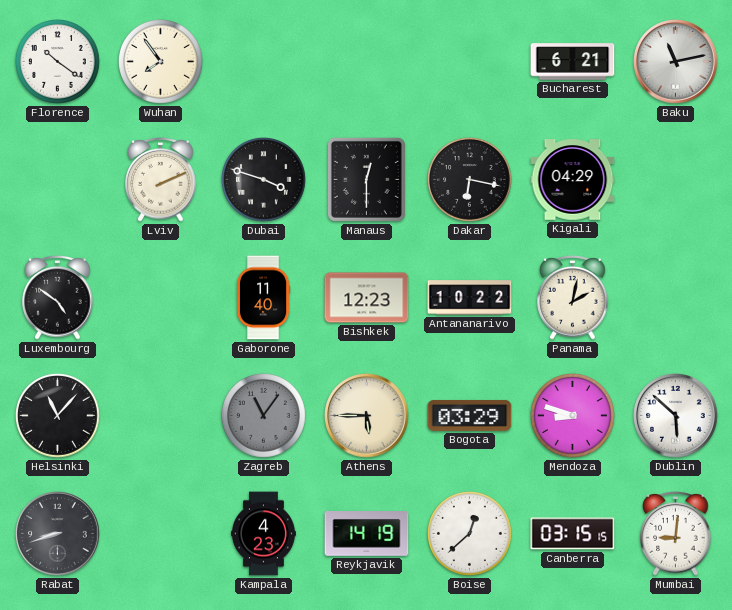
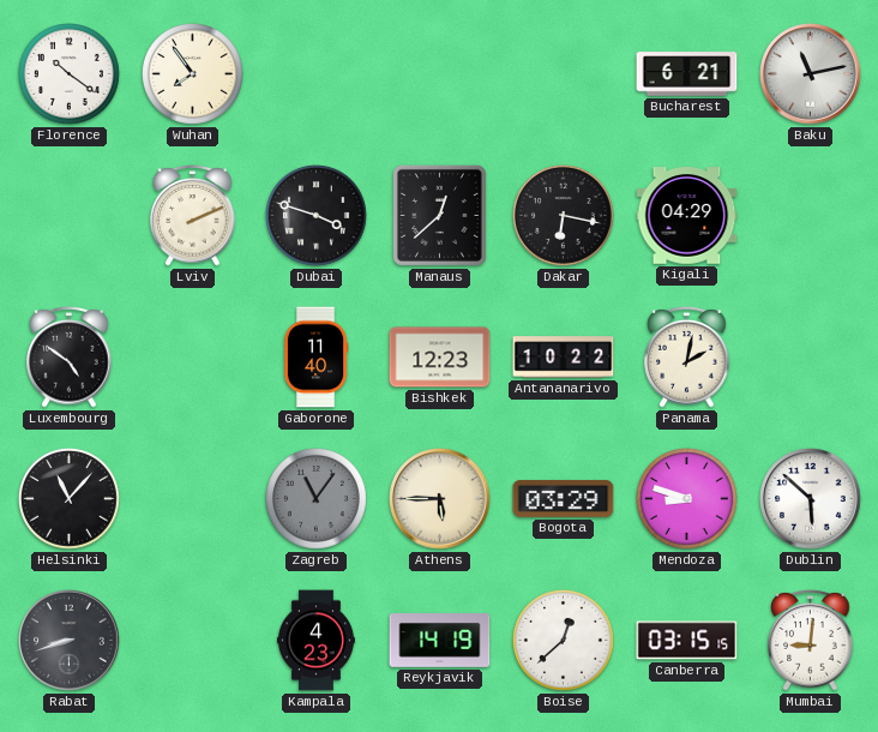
Manaus: 12:30 -> 12:38 (439, 215)
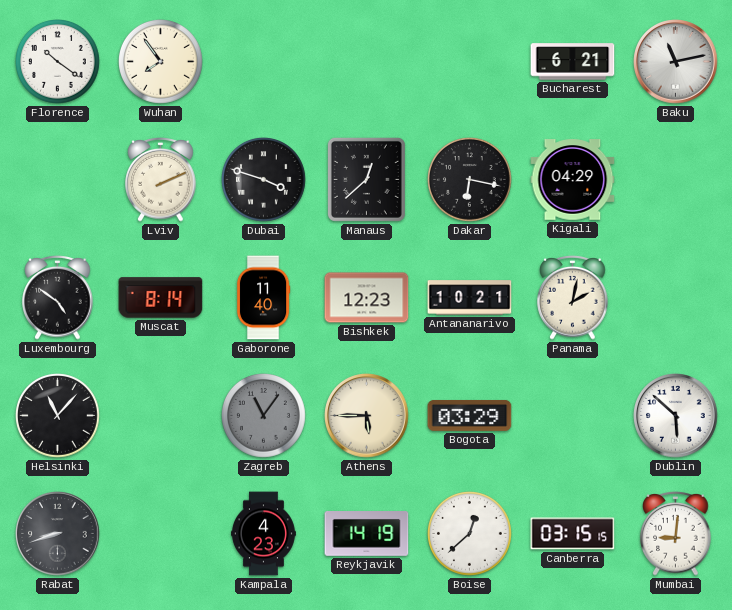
Muscat: none -> 8:14 (161, 298)
Antananarivo: 10:22 -> 10:21 (470, 298)
Mendoza: 8:48 -> none (687, 499)
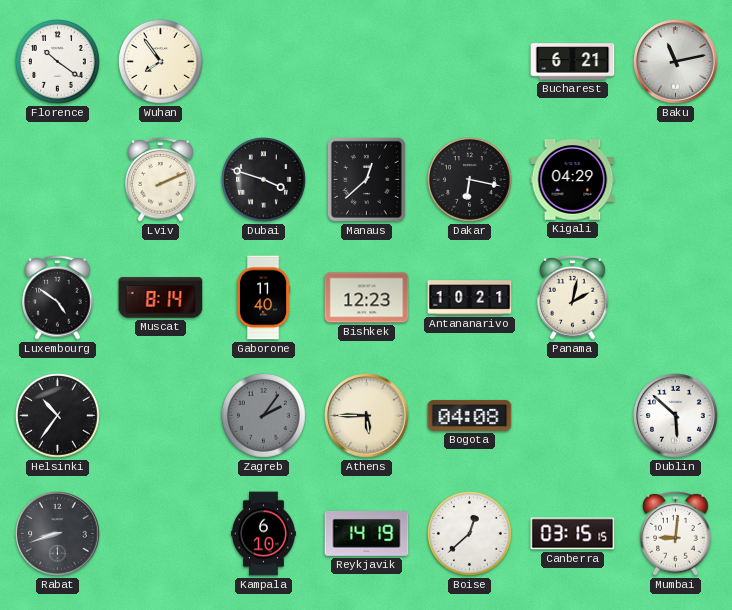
Helsinki: 11:07 -> 10:36 (58, 416)
Zagreb: 11:06 -> 2:06 (264, 416)
Bogota: 03:29 -> 04:08 (470, 415)
Kampala: 4:23 -> 6:10 (263, 534)
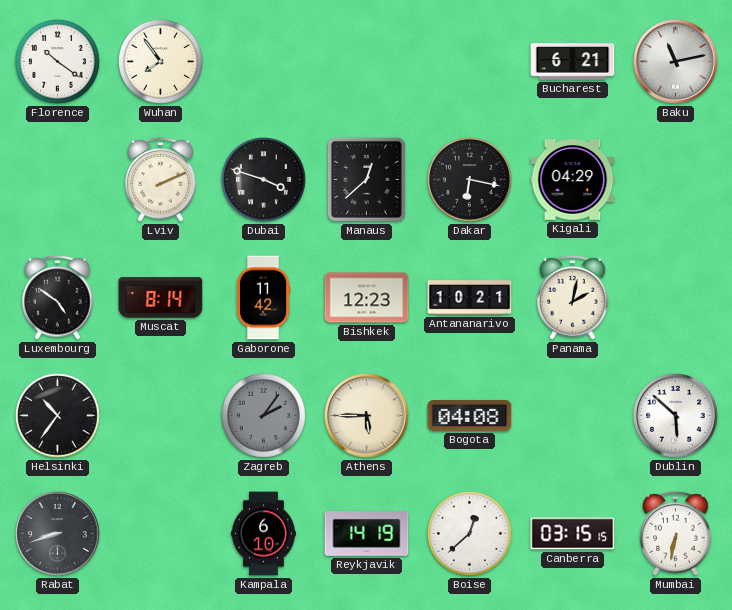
Gaborone: 11:40 -> 11:42 (263, 298)
Mumbai: 9:01 -> 6:32 (676, 534)
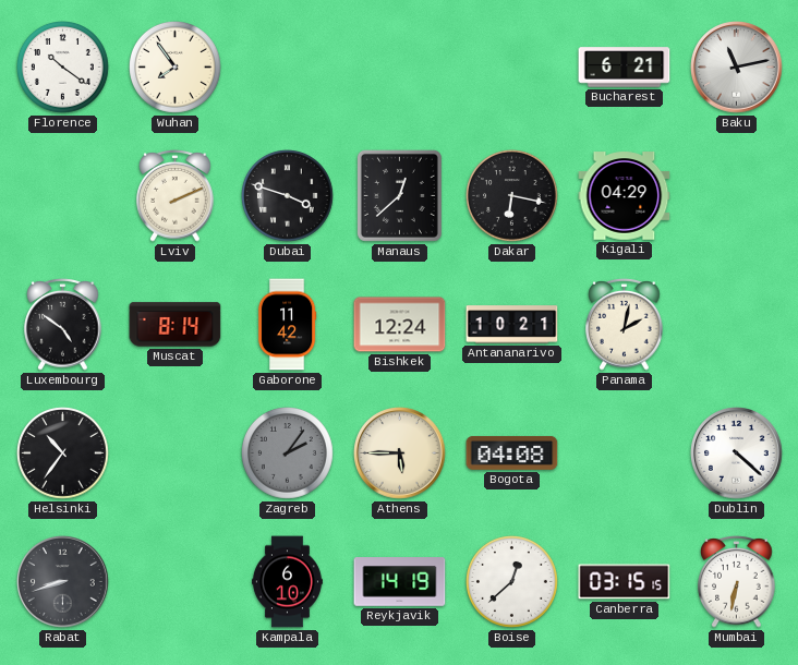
Bishkek: 12:23 -> 12:24 (400, 325)
Dublin: 5:52 -> 4:22 (737, 454)
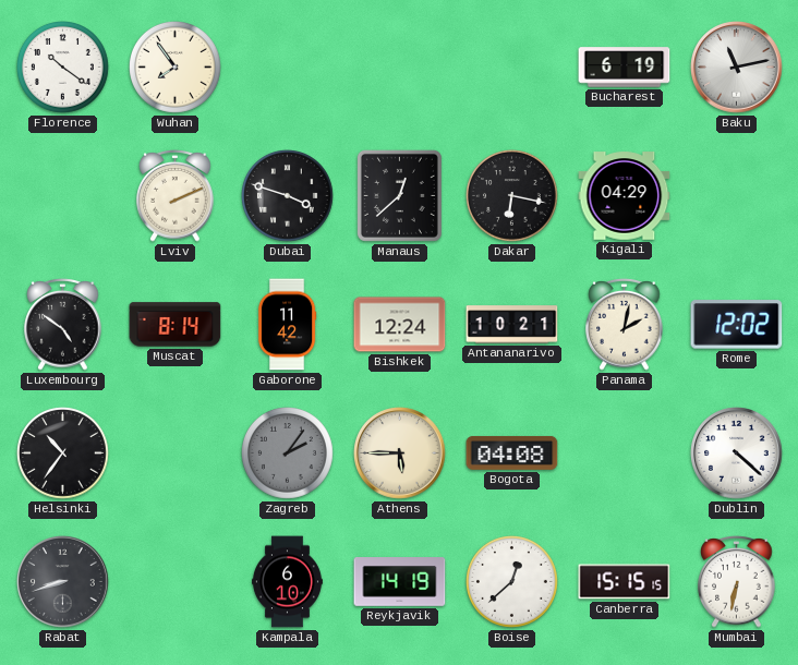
Bucharest: 6:21 -> 6:19 (625, 68)
Rome: none -> 12:02 (737, 325)
Canberra: 03:15 -> 15:15 (625, 582)
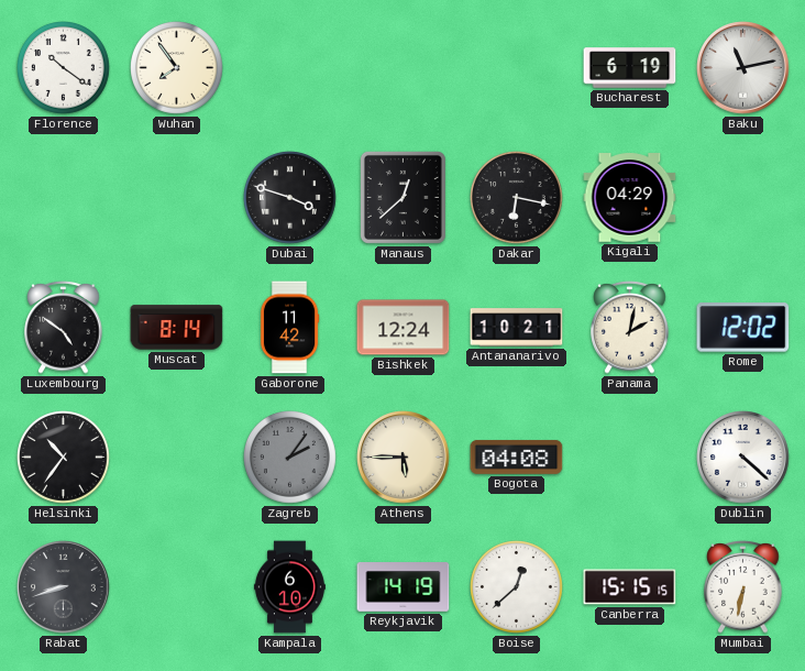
Lviv: 2:11 -> none (176, 196)
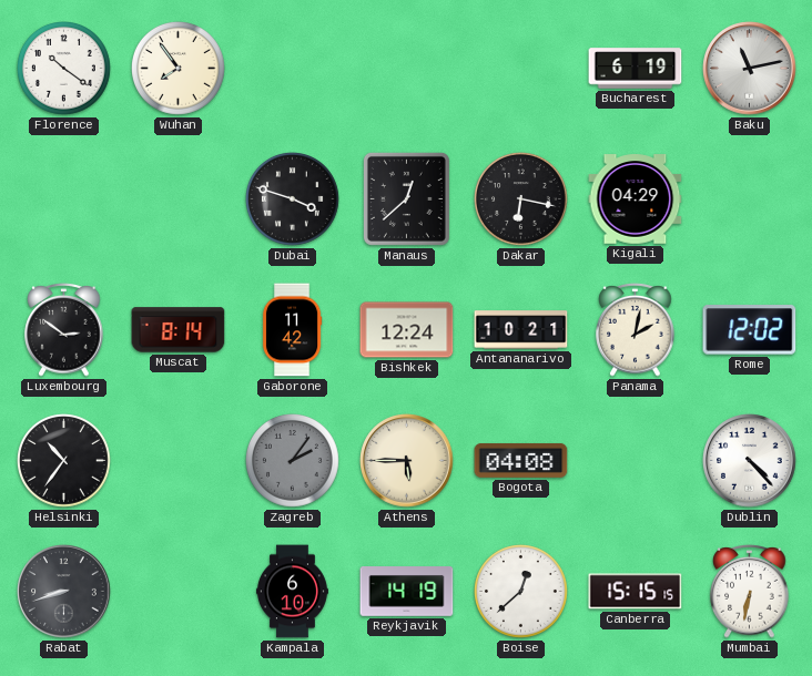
Luxembourg: 4:51 -> 2:51 (64, 330)
Dublin: 4:22 -> 4:23 (750, 461)
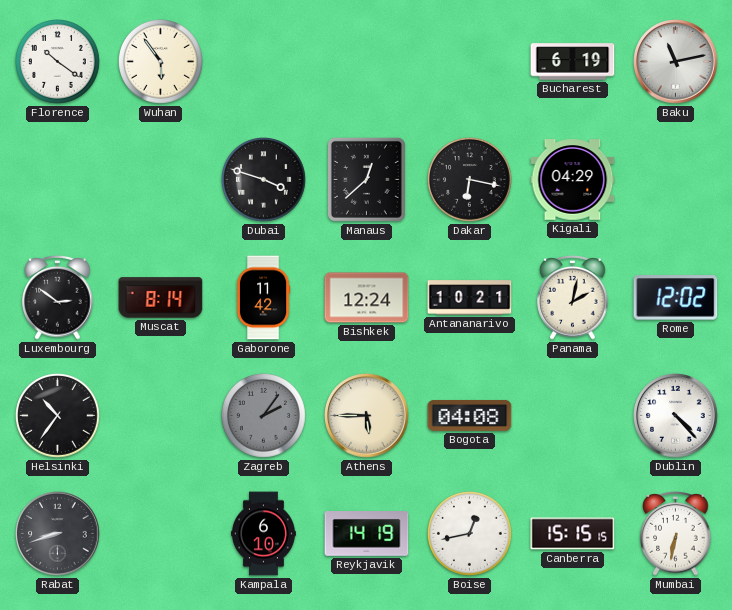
Wuhan: 7:54 -> 5:54 (161, 62)
Boise: 12:38 -> 12:43 (470, 534)
